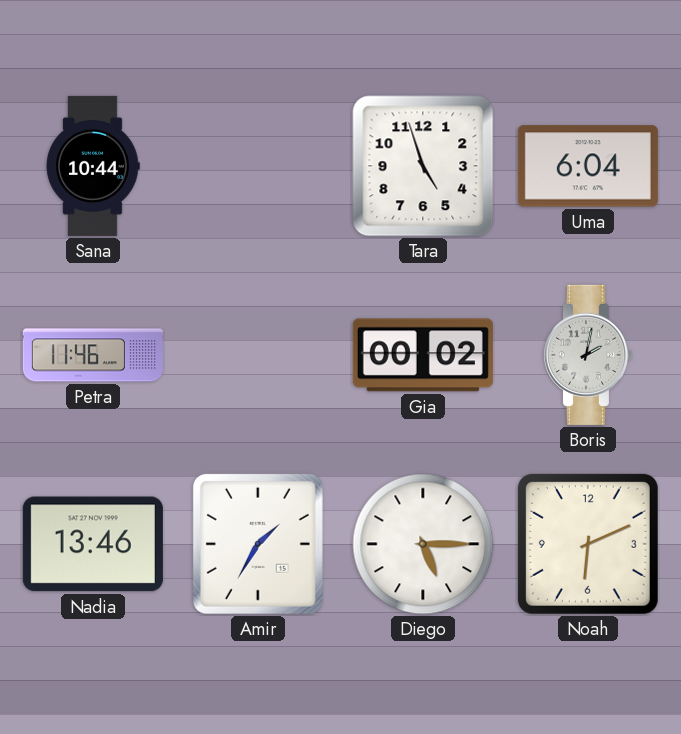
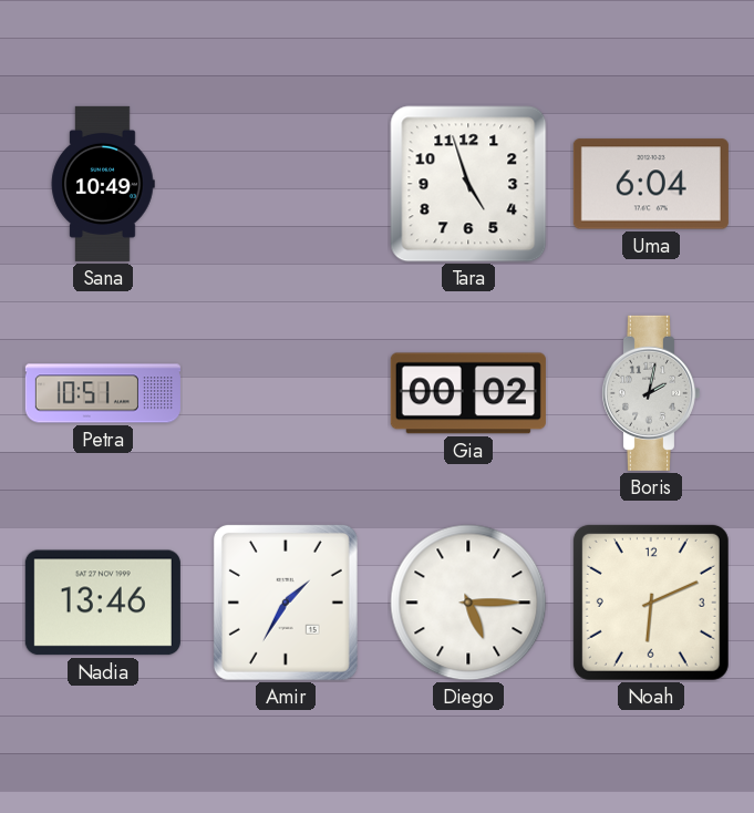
Sana: 10:44 -> 10:49 (103, 184)
Petra: 11:46 -> 10:51 (103, 393)
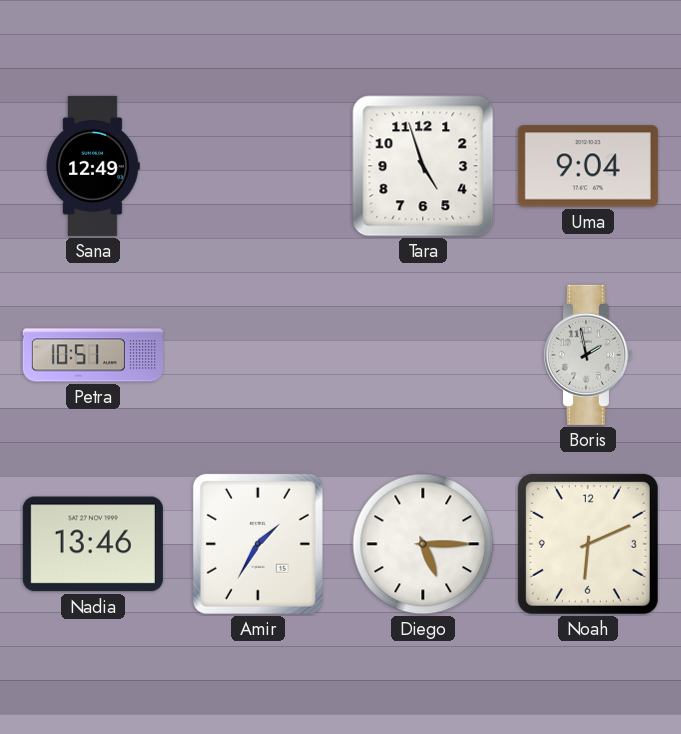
Sana: 10:49 -> 12:49 (93, 166)
Uma: 6:04 -> 9:04 (588, 166)
Gia: 00:02 -> none (468, 393)
Boris: 2:02 -> 1:58 (587, 355)
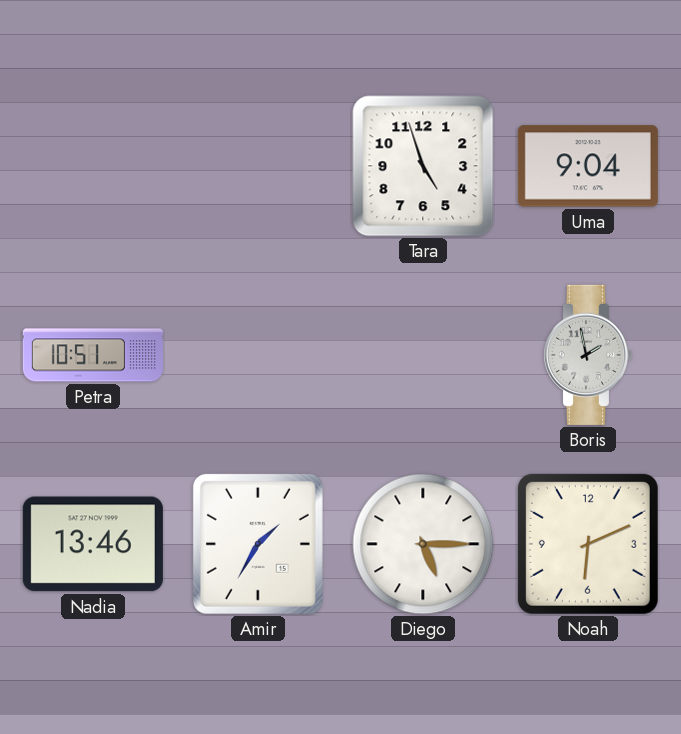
Sana: 12:49 -> none (93, 166)
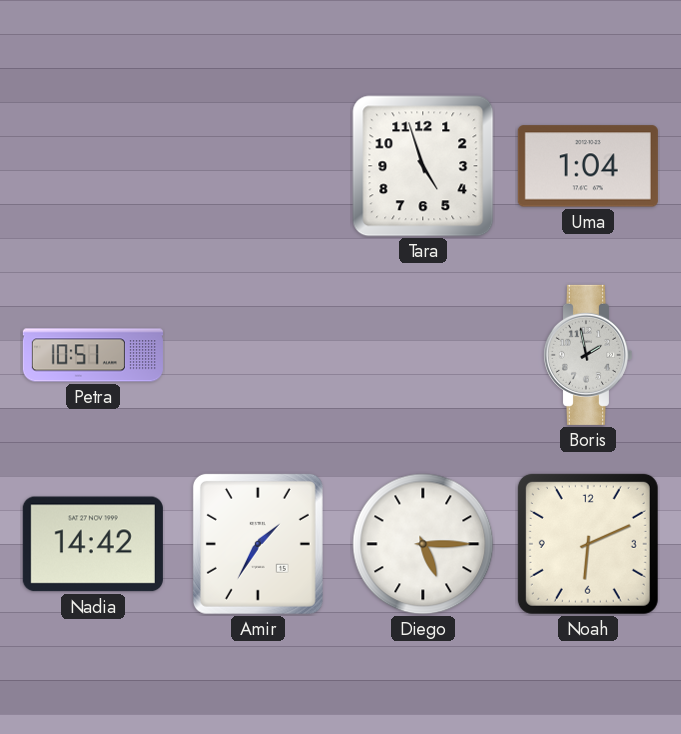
Uma: 9:04 -> 1:04 (588, 166)
Nadia: 13:46 -> 14:42 (93, 544)
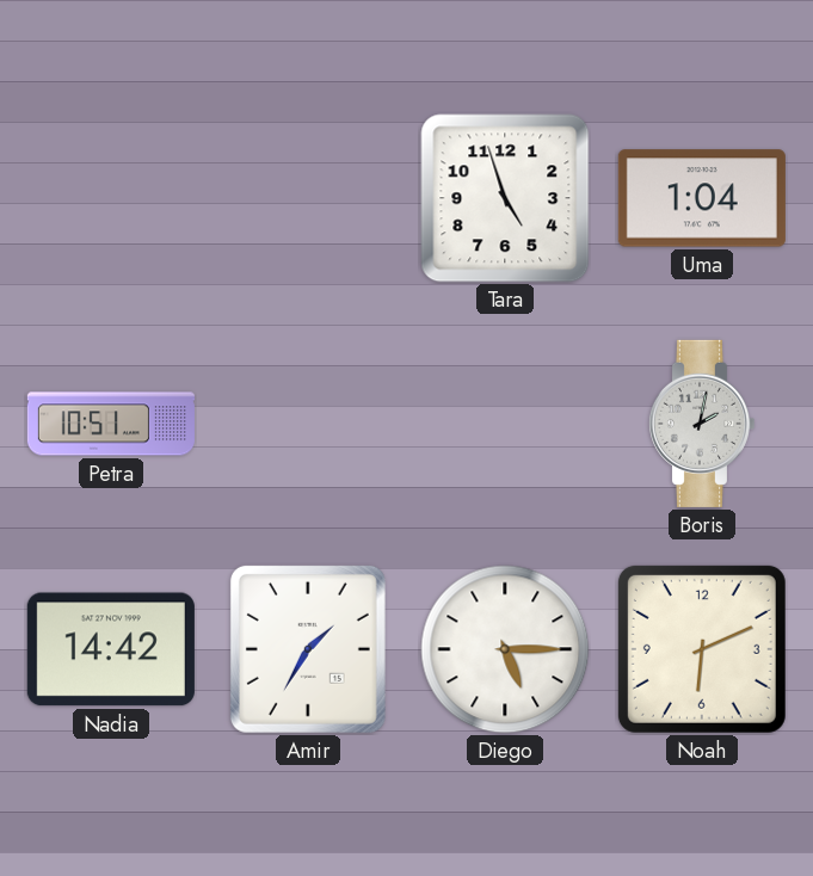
Boris: 1:58 -> 2:02 (701, 424)
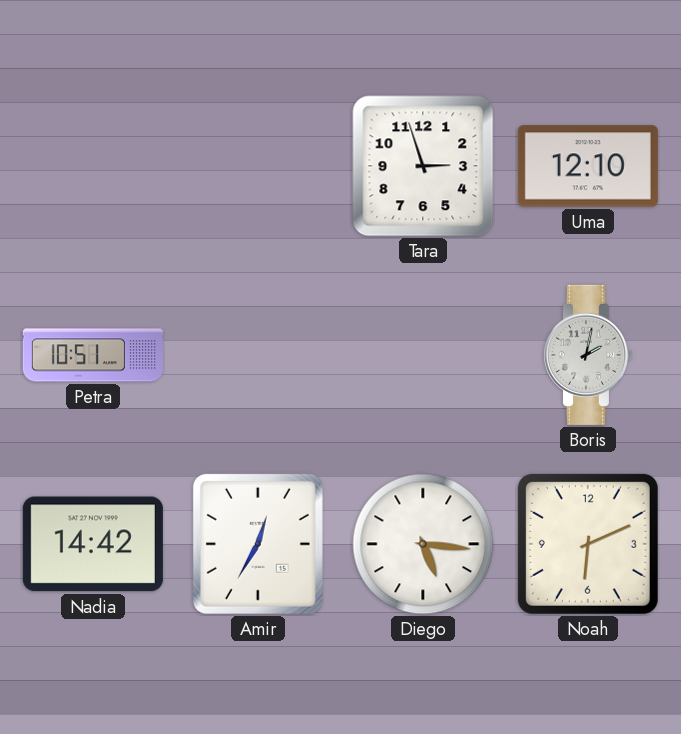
Tara: 4:57 -> 2:57 (423, 166)
Uma: 1:04 -> 12:10 (588, 166)
Amir: 1:35 -> 12:35 (258, 544)
Diego: 5:15 -> 5:16 (423, 544)
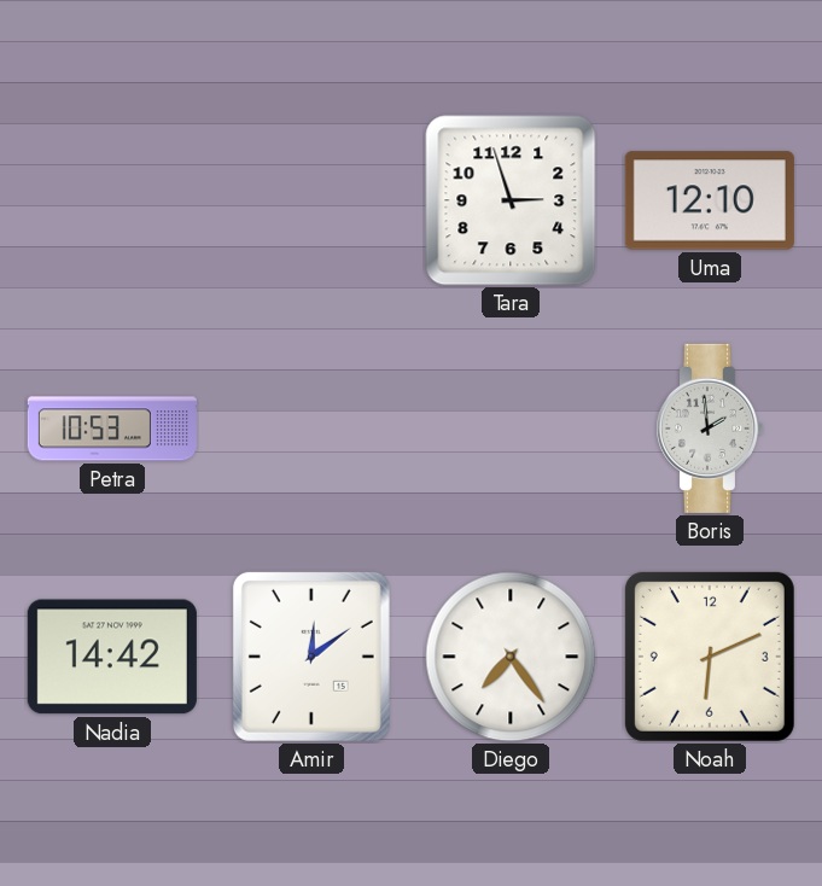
Petra: 10:51 -> 10:53 (112, 429)
Boris: 2:02 -> 1:59 (709, 429)
Amir: 12:35 -> 12:09 (311, 657)
Diego: 5:16 -> 7:24 (511, 657)
